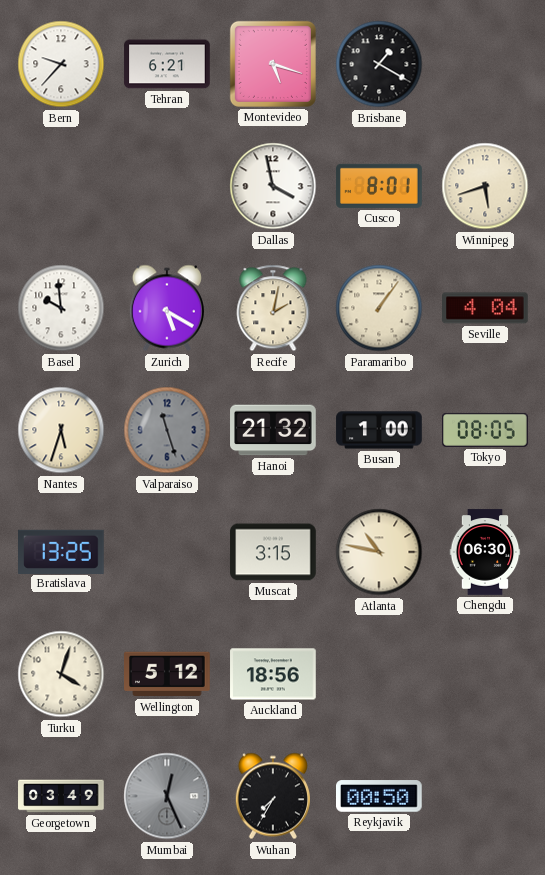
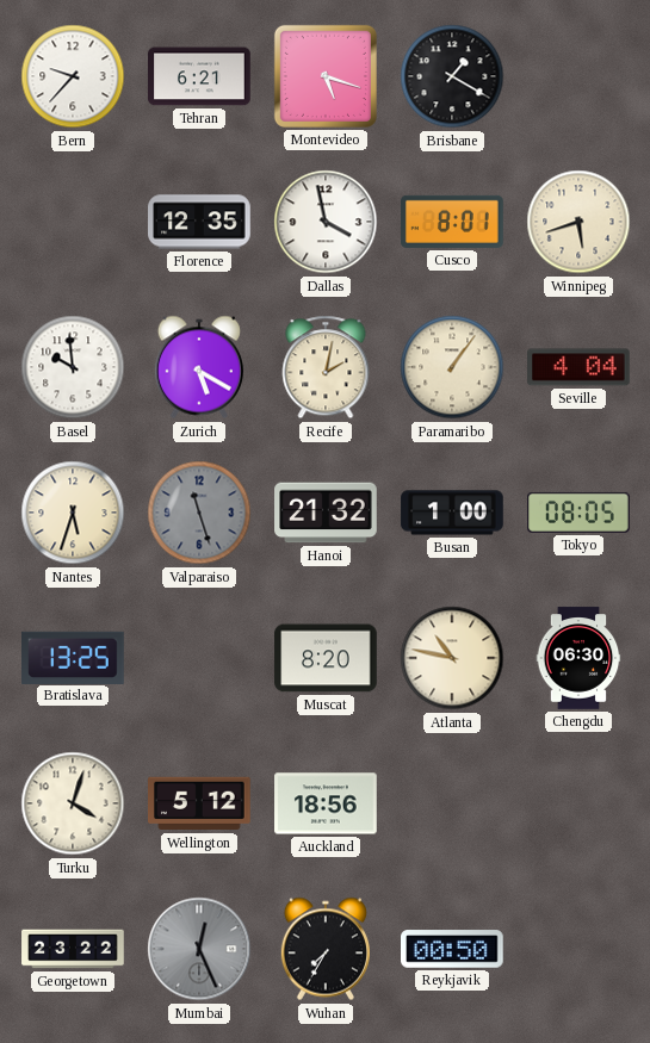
Florence: none -> 12:35 (199, 222)
Muscat: 3:15 -> 8:20 (326, 658)
Georgetown: 03:49 -> 23:22 (73, 949)
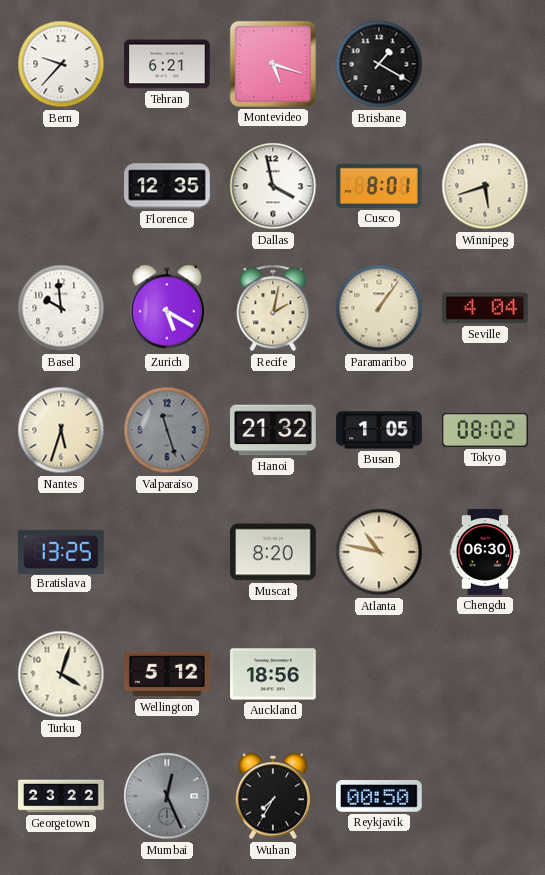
Busan: 1:00 -> 1:05 (379, 430)
Tokyo: 08:05 -> 08:02 (485, 430)
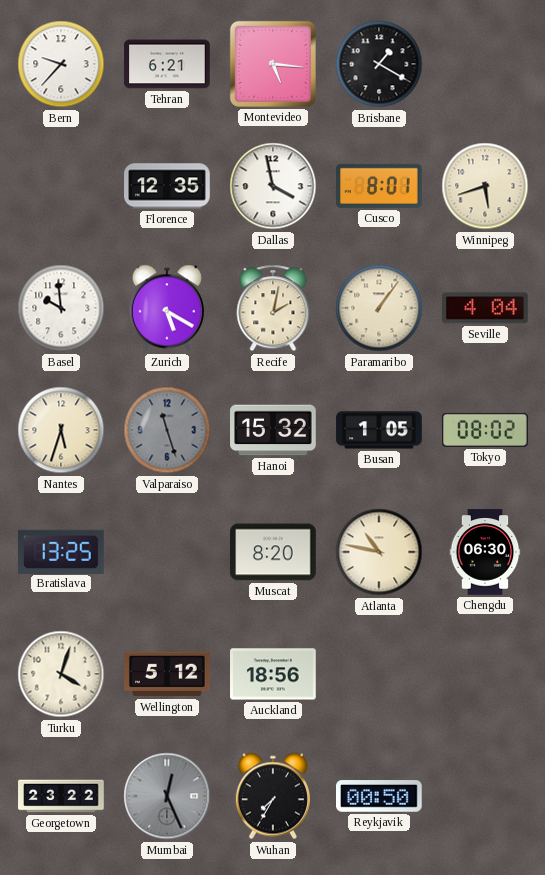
Montevideo: 5:18 -> 5:16 (273, 64)
Hanoi: 21:32 -> 15:32 (273, 430)
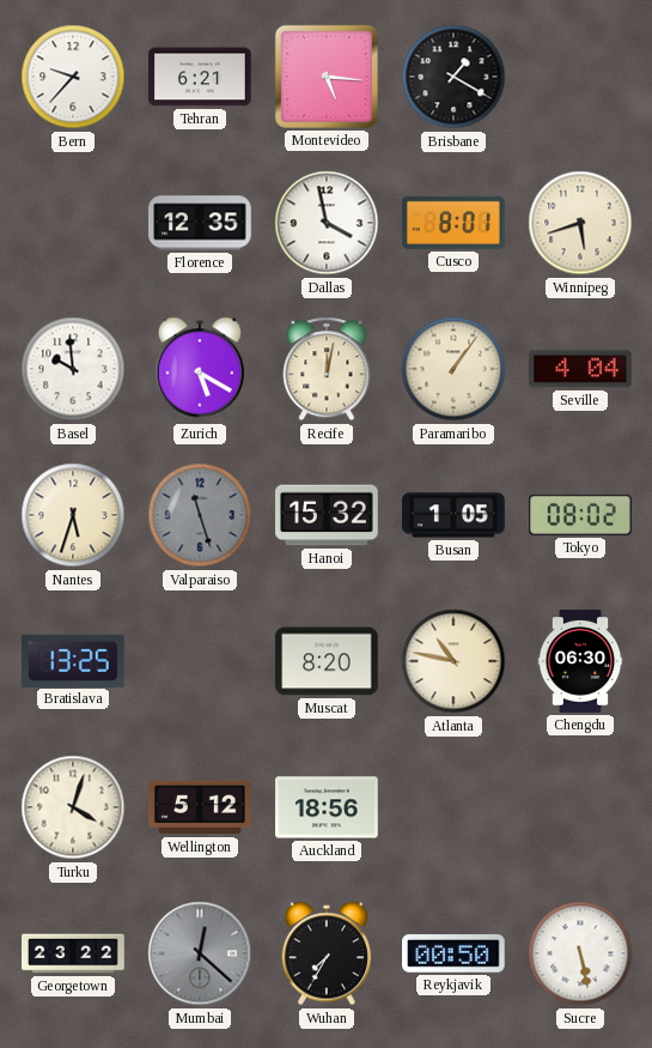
Recife: 2:02 -> 12:02 (327, 369)
Mumbai: 12:26 -> 12:22 (200, 953)
Sucre: none -> 5:28 (580, 953)
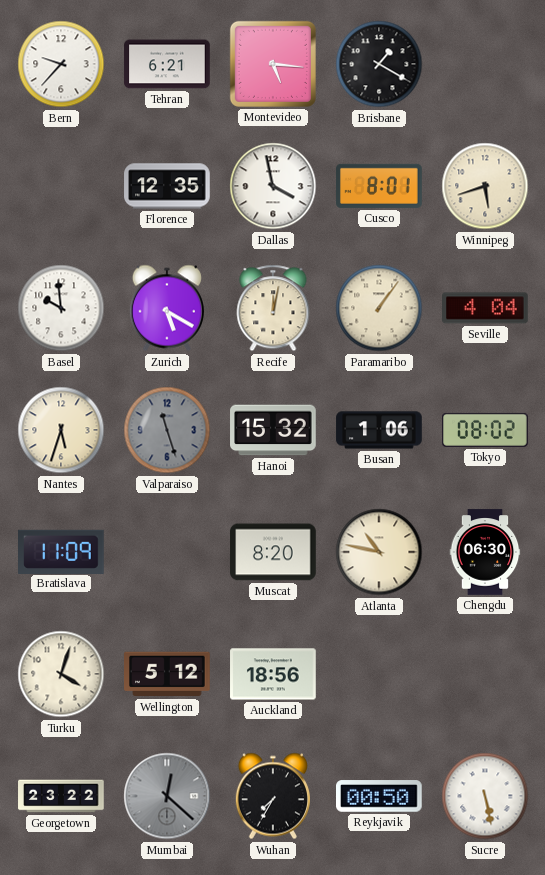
Busan: 1:05 -> 1:06 (379, 430)
Bratislava: 13:25 -> 11:09 (61, 551)
